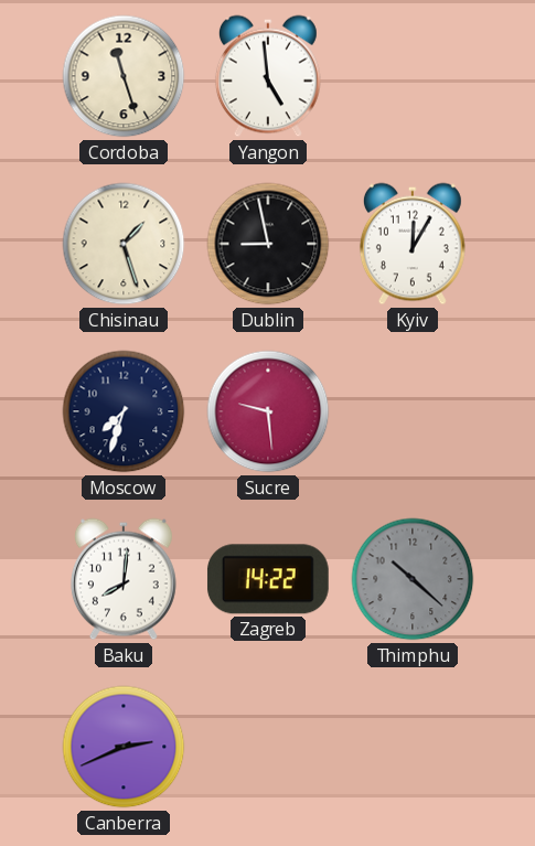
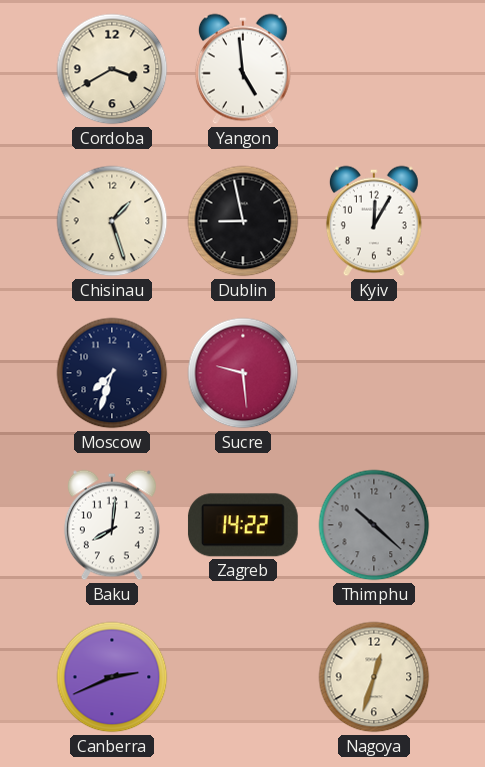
Cordoba: 11:27 -> 3:40 (112, 69)
Nagoya: none -> 12:33 (374, 677)
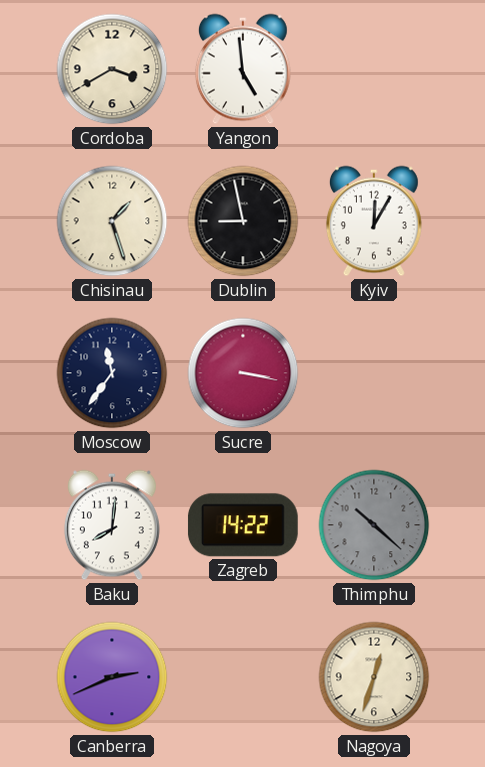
Moscow: 7:33 -> 11:36 (112, 373)
Sucre: 9:29 -> 3:17 (243, 373)
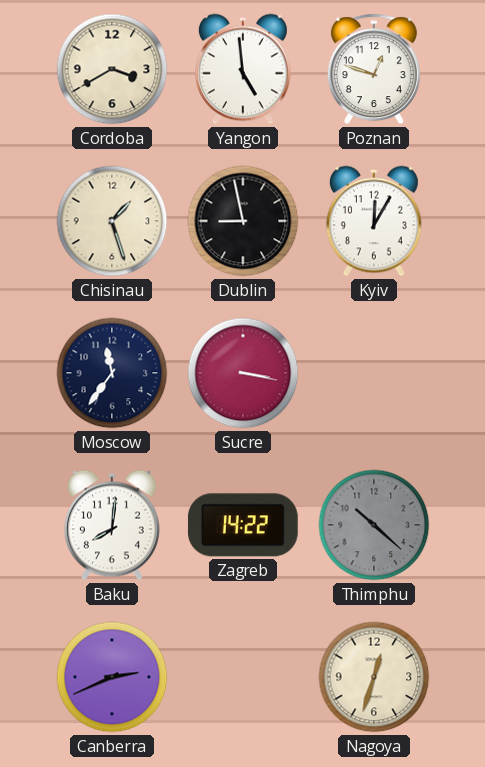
Poznan: none -> 12:48 (374, 69)
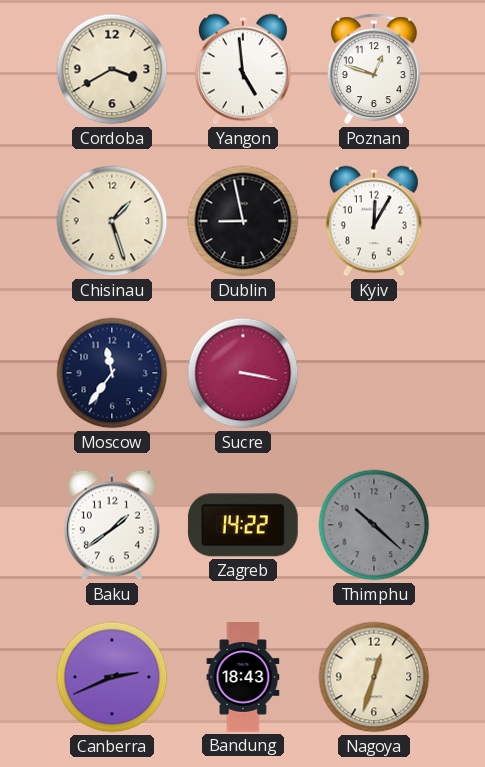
Baku: 8:01 -> 1:39 (112, 525)
Bandung: none -> 18:43 (243, 677)
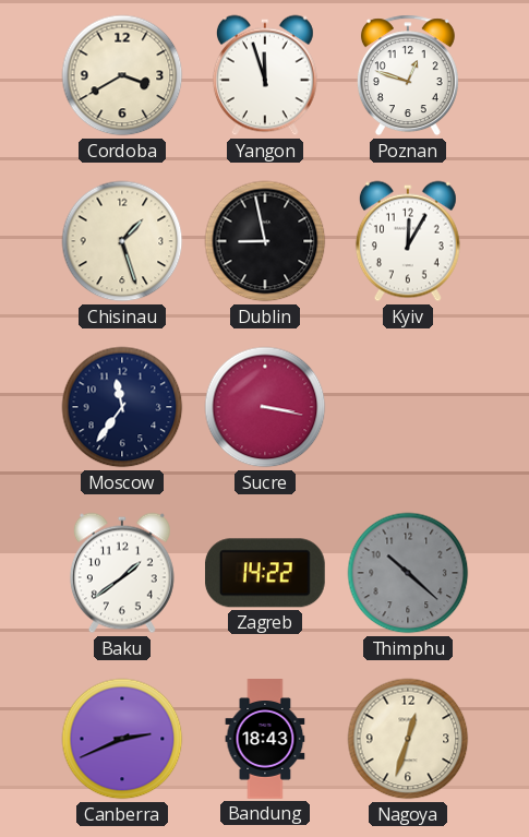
Yangon: 4:59 -> 11:57 (265, 75)
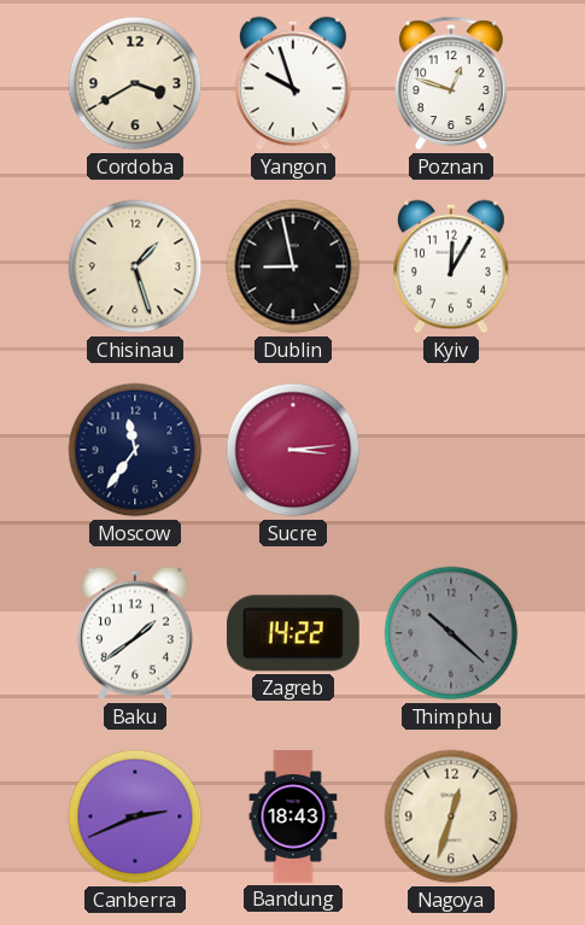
Yangon: 11:57 -> 9:57 (293, 83)
Sucre: 3:17 -> 3:14 (293, 450)
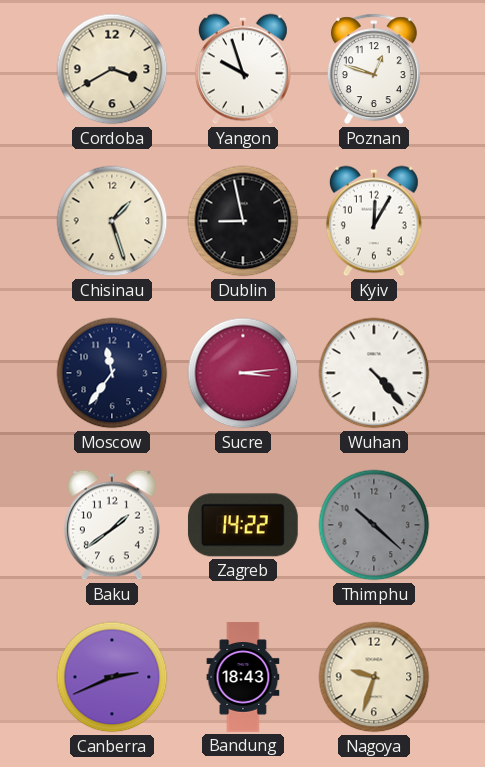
Wuhan: none -> 4:23 (374, 373)
Nagoya: 12:33 -> 9:33 (374, 677)
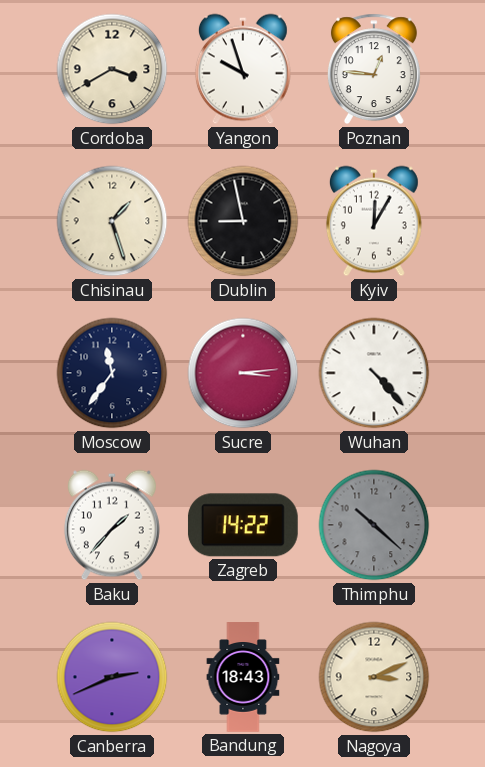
Poznan: 12:48 -> 12:46 (374, 69)
Baku: 1:39 -> 1:37 (112, 525)
Nagoya: 9:33 -> 3:11 (374, 677)
